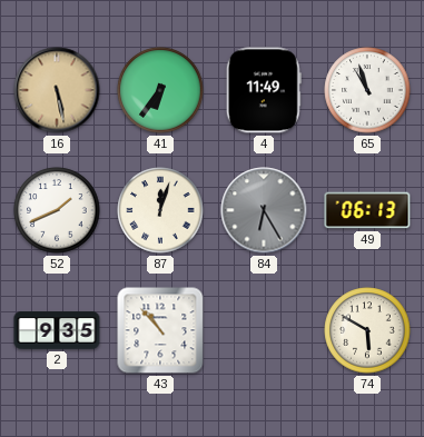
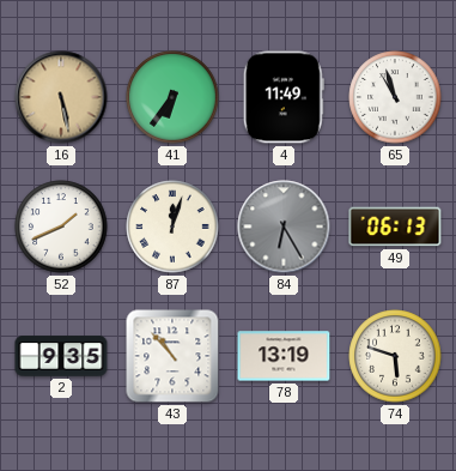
78: none -> 13:19 (284, 356)
74: 5:50 -> 5:48 (395, 356)
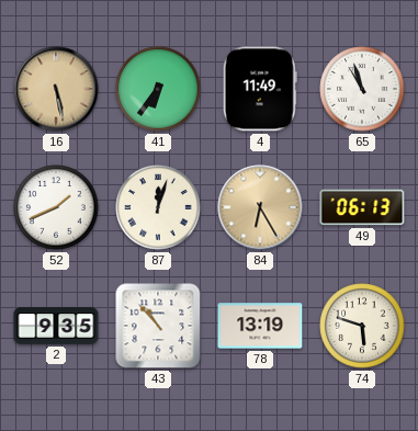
84 dial: grey -> champagne (260, 207)
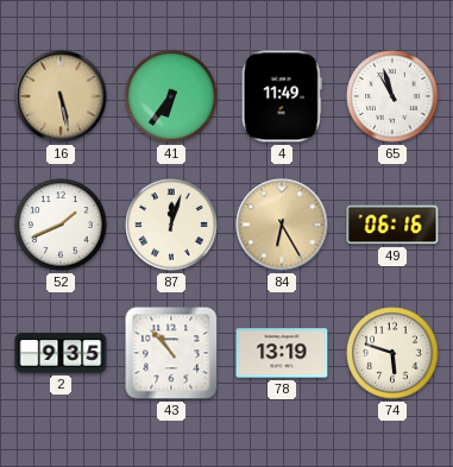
49: 06:13 -> 06:16 (392, 225)
